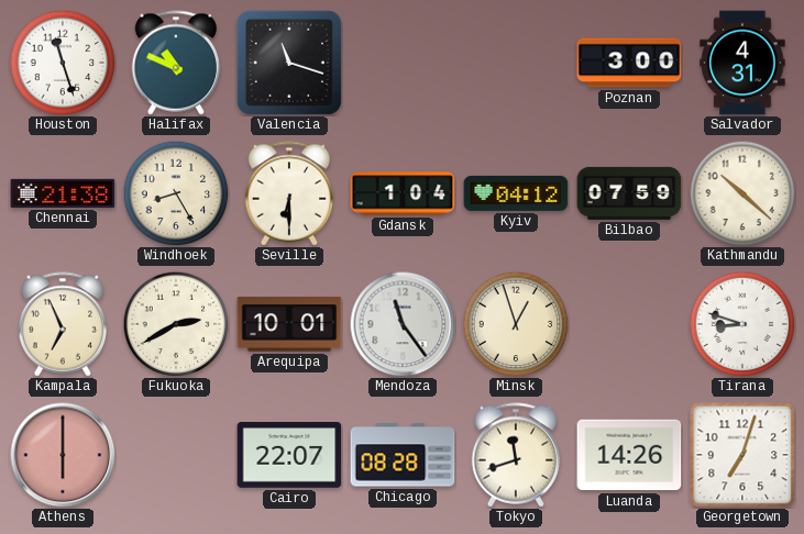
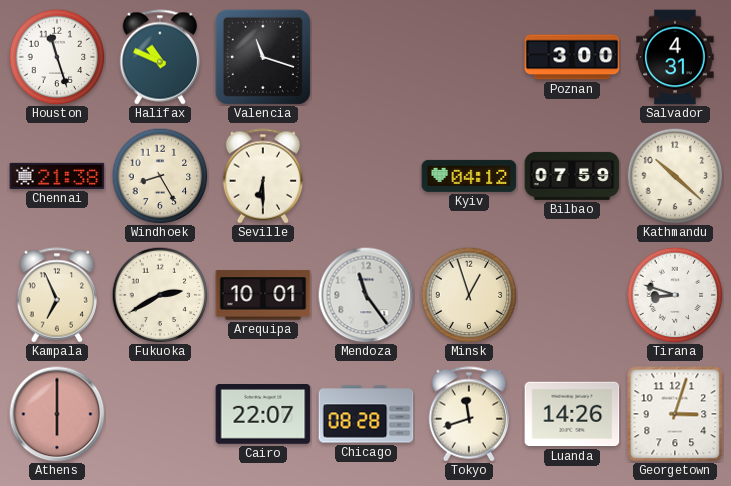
Gdansk: 1:04 -> none (403, 193)
Georgetown: 7:03 -> 3:03 (675, 414)
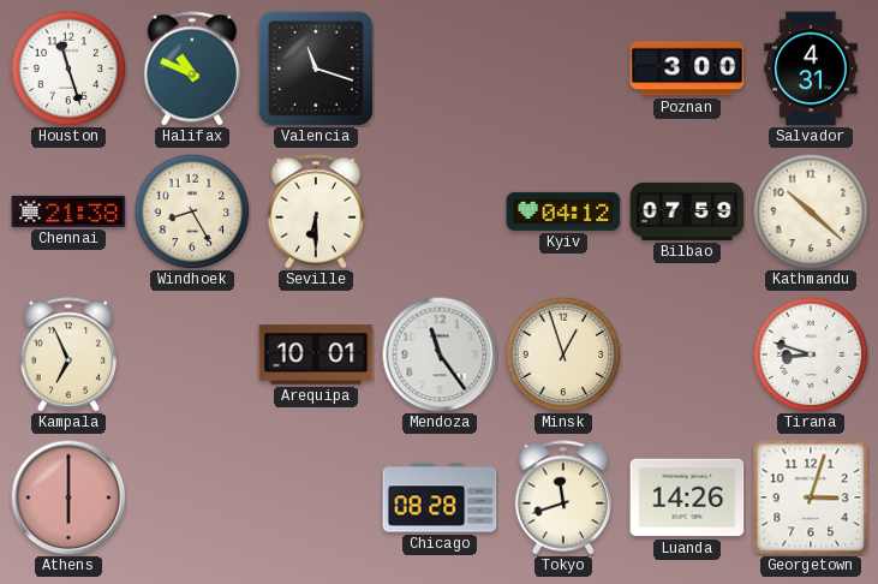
Fukuoka: 2:40 -> none (160, 295)
Cairo: 22:07 -> none (263, 415)
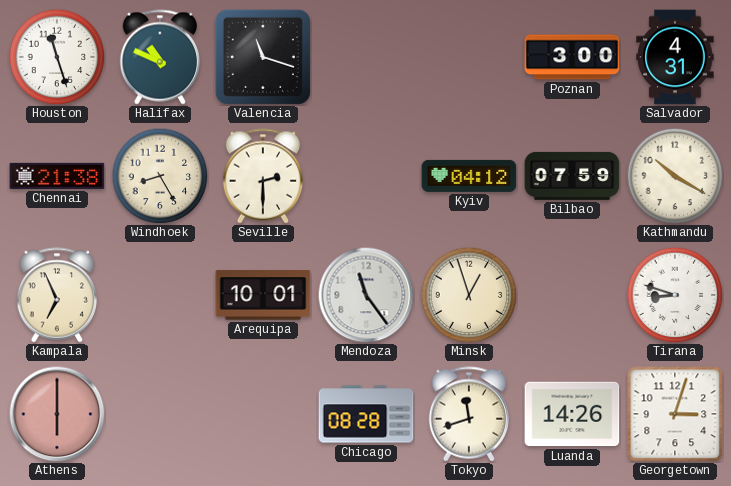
Seville: 6:30 -> 2:30 (263, 176)
Kathmandu: 10:22 -> 10:20 (675, 176)
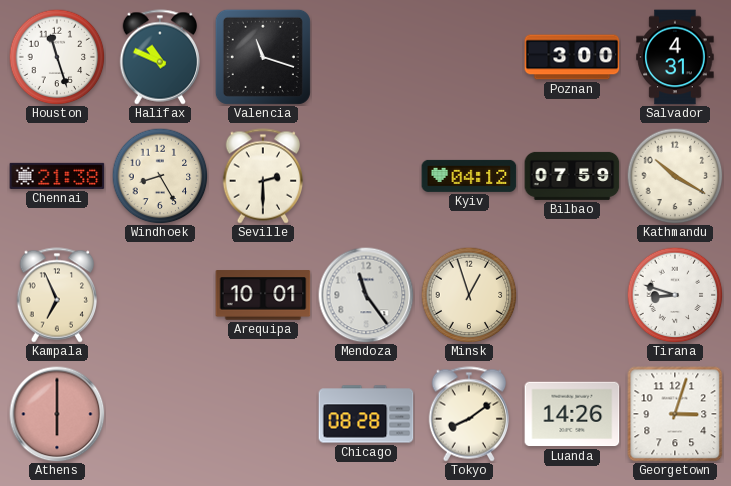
Tokyo: 11:42 -> 8:09 (469, 414)
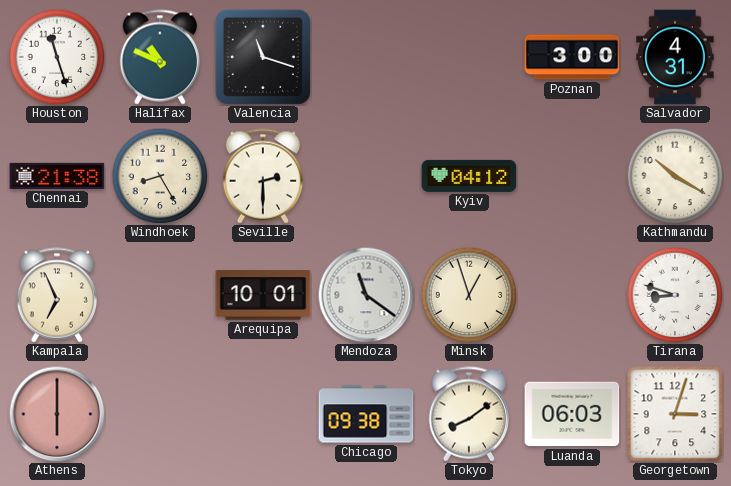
Bilbao: 07:59 -> none (572, 176)
Mendoza: 11:24 -> 11:21 (366, 295)
Chicago: 08:28 -> 09:38 (366, 414)
Luanda: 14:26 -> 06:03 (572, 414)
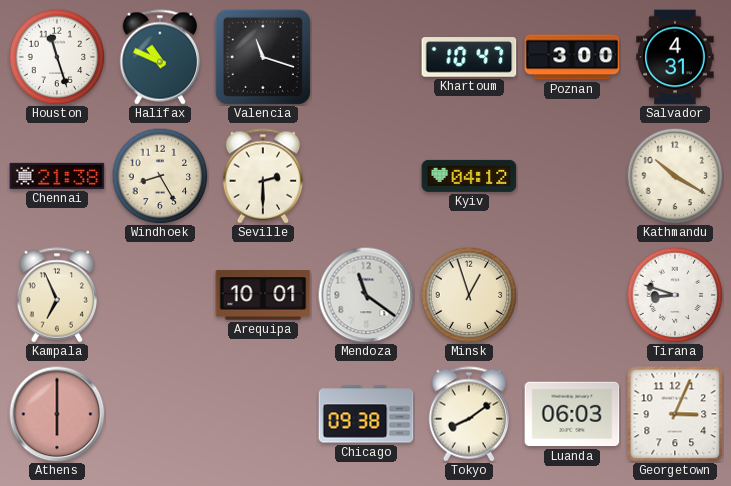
Khartoum: none -> 10:47 (469, 57)
Georgetown: 3:03 -> 3:04 (675, 414)
